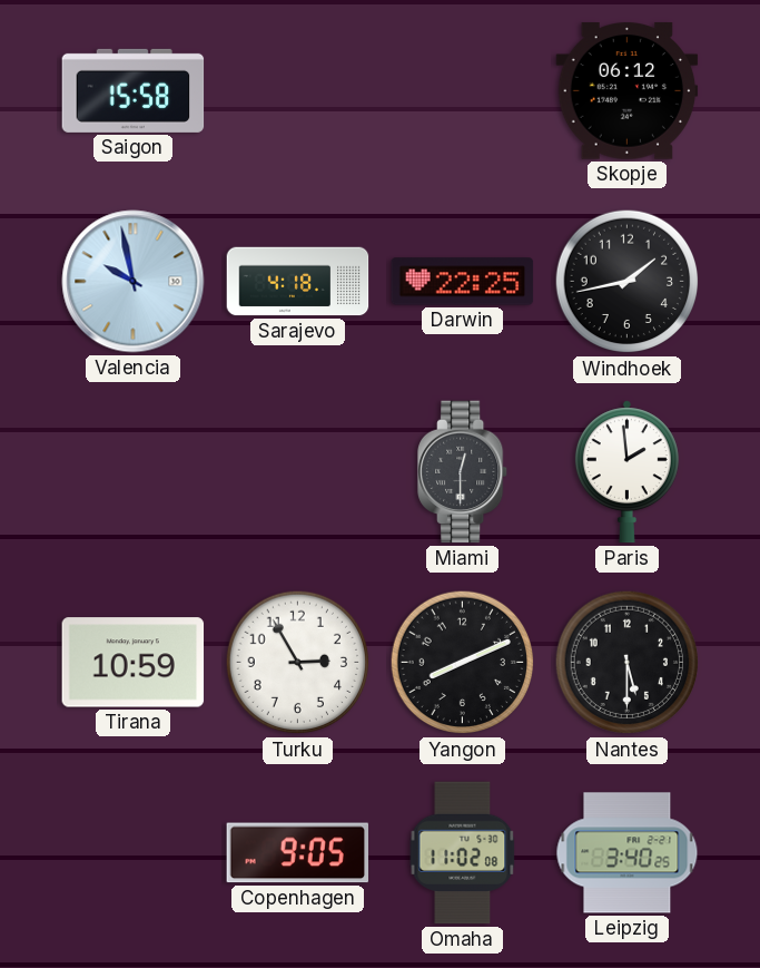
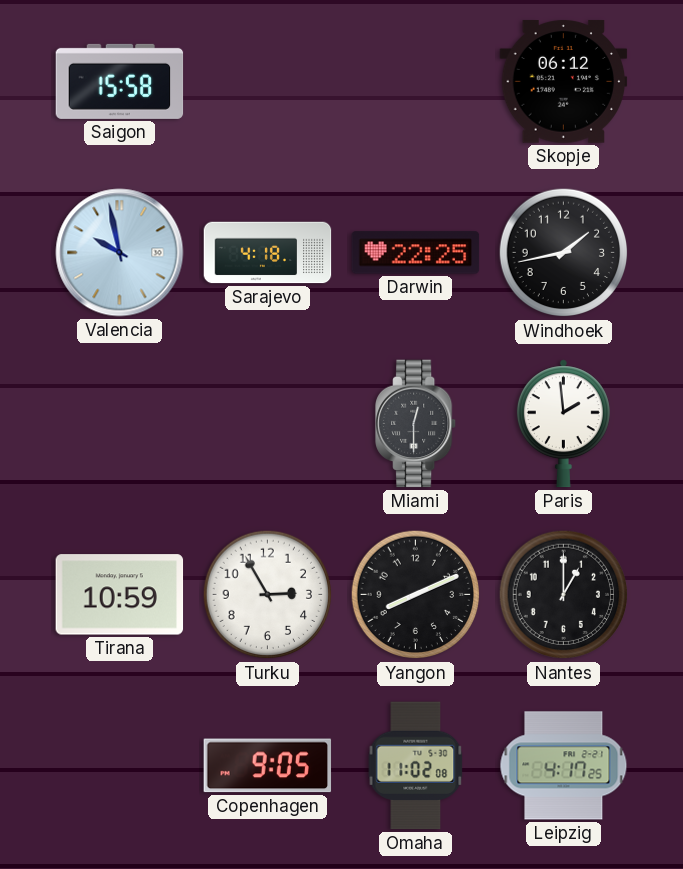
Nantes: 5:30 -> 1:00 (564, 595)
Leipzig: 3:40 -> 4:17 (564, 766)
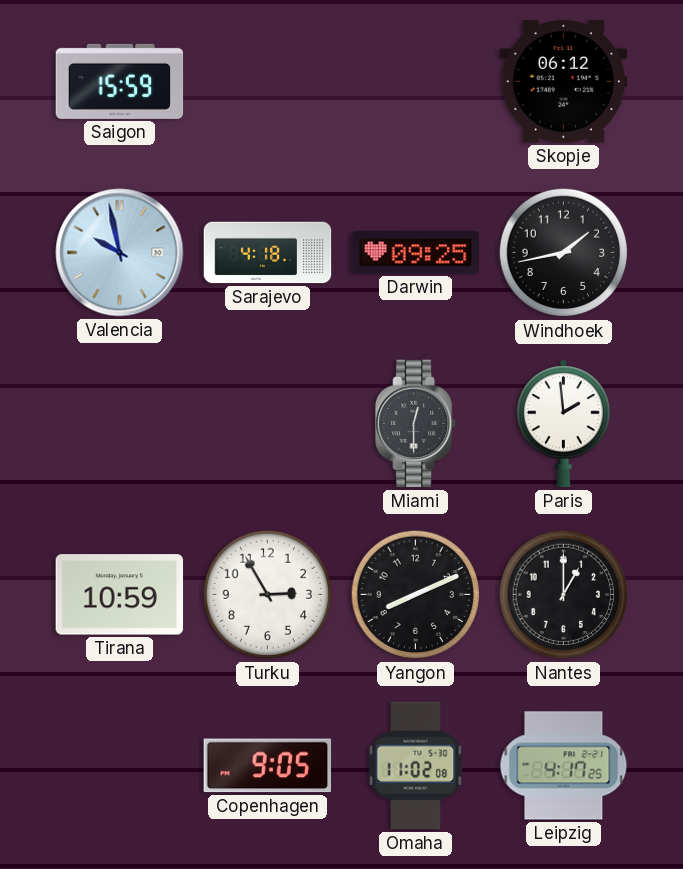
Saigon: 15:58 -> 15:59 (120, 81)
Darwin: 22:25 -> 09:25 (416, 253)
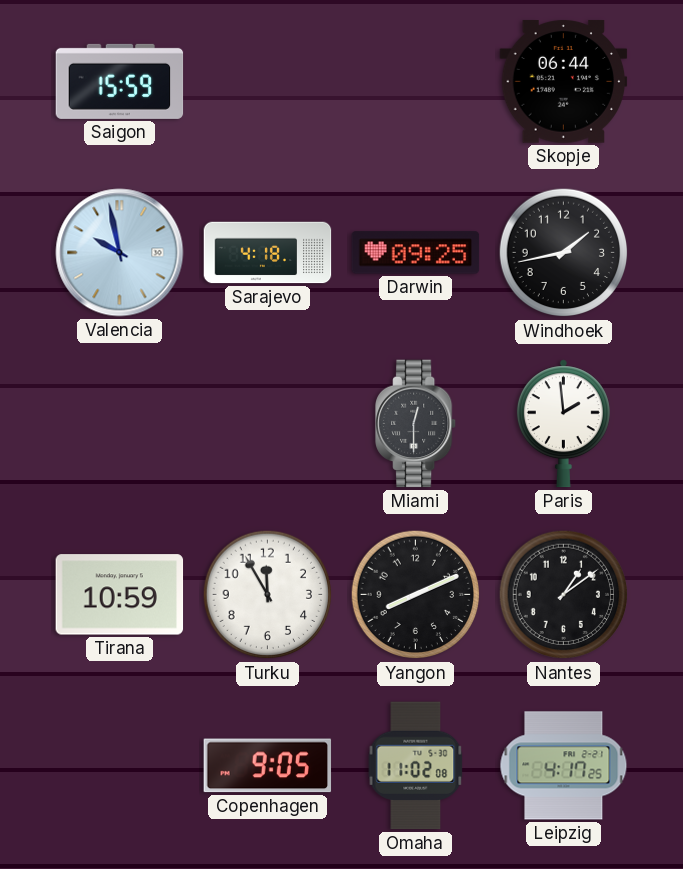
Skopje: 06:12 -> 06:44 (564, 82)
Turku: 2:55 -> 11:55 (268, 595)
Nantes: 1:00 -> 1:09 (564, 595)
